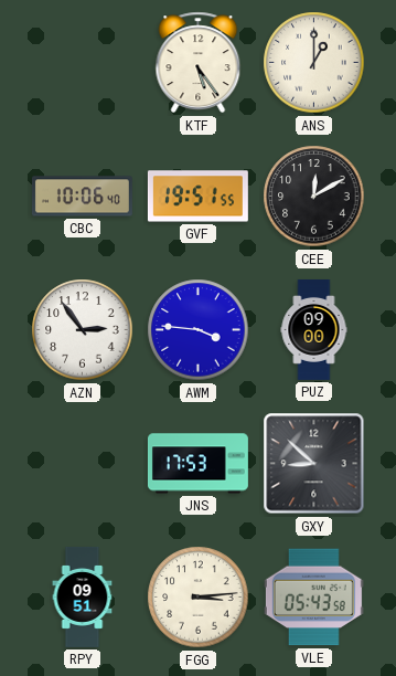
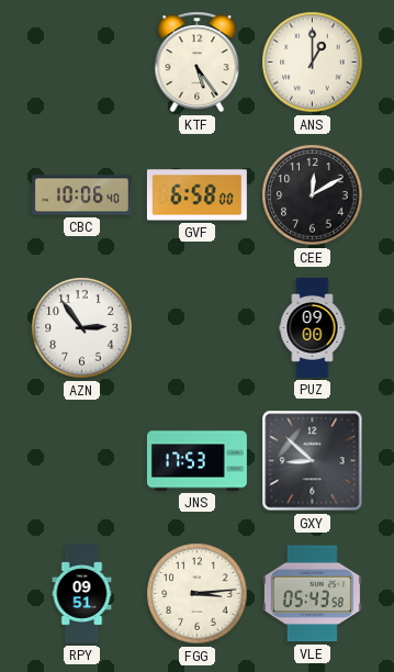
GVF: 19:51 -> 6:58 (196, 195)
AWM: 3:46 -> none (199, 330)
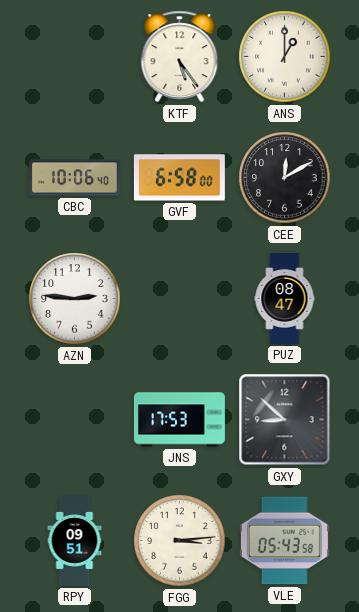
AZN: 2:54 -> 2:46 (75, 299)
PUZ: 09:00 -> 08:47 (285, 299)
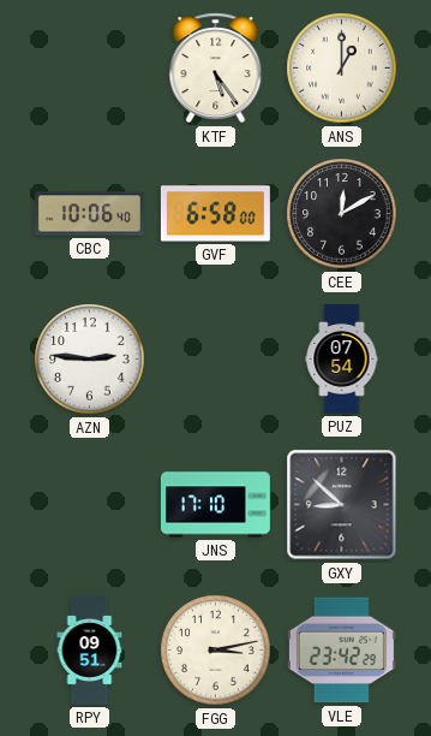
PUZ: 08:47 -> 07:54 (342, 360)
JNS: 17:53 -> 17:10 (215, 505)
FGG: 3:14 -> 3:13 (216, 651)
VLE: 05:43 -> 23:42 (341, 651)
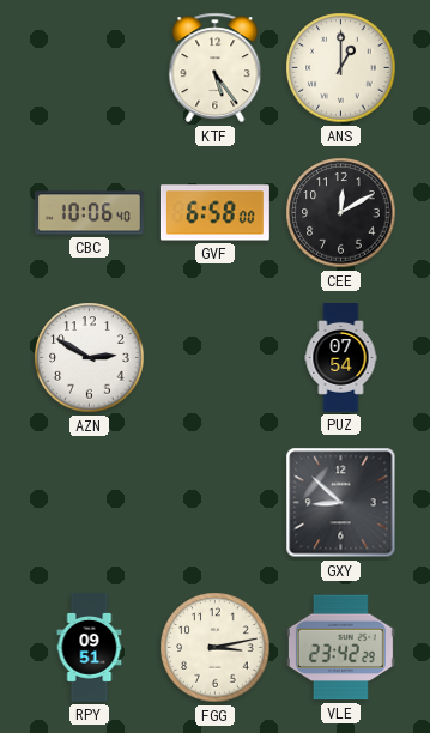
AZN: 2:46 -> 2:50 (90, 358)
JNS: 17:10 -> none (215, 505)
